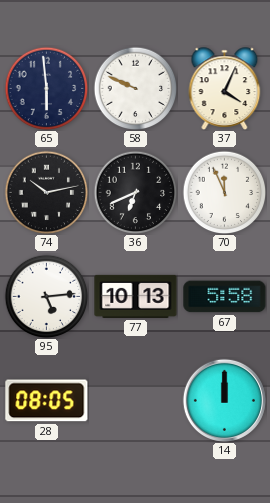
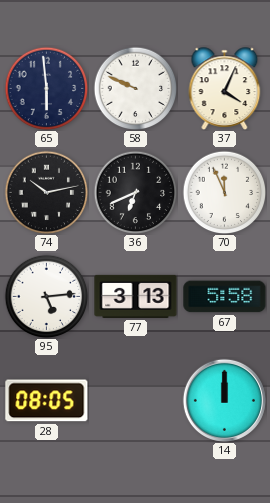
77: 10:13 -> 3:13 (136, 296)
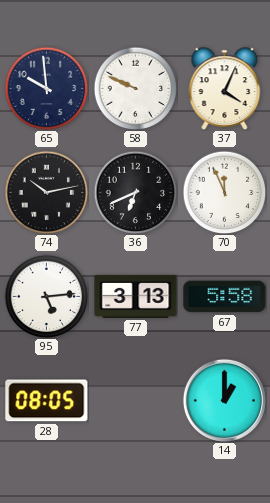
65: 5:59 -> 9:59 (46, 88)
14: 12:00 -> 1:00 (224, 400)
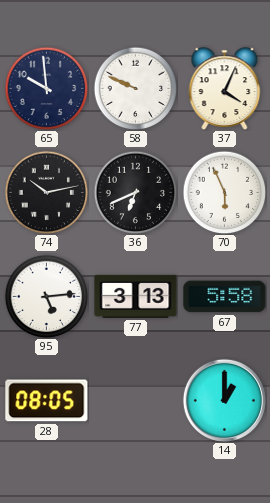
70: 11:56 -> 5:56 (224, 192)
